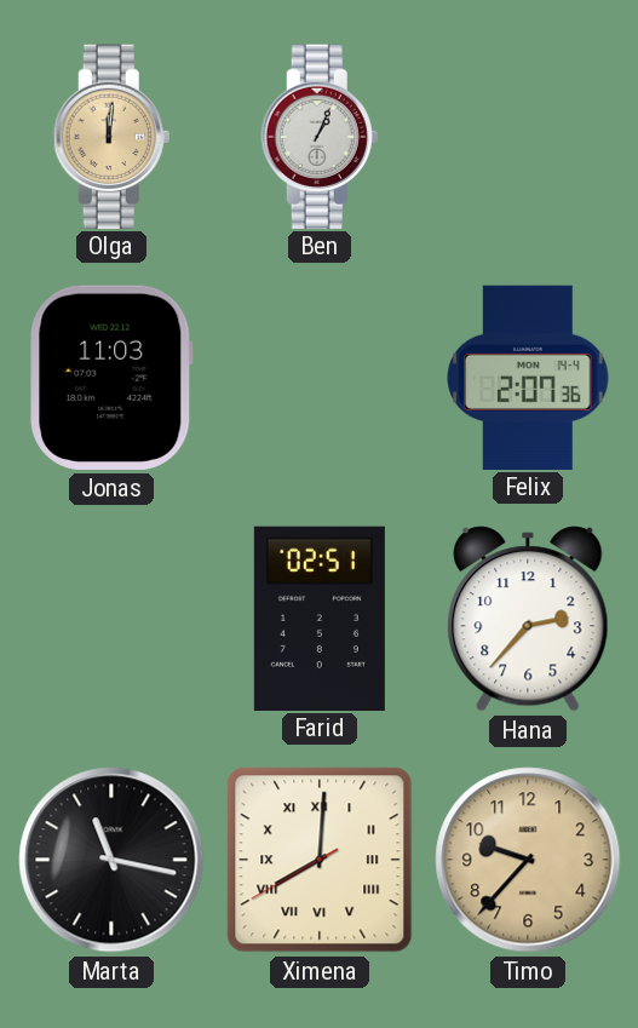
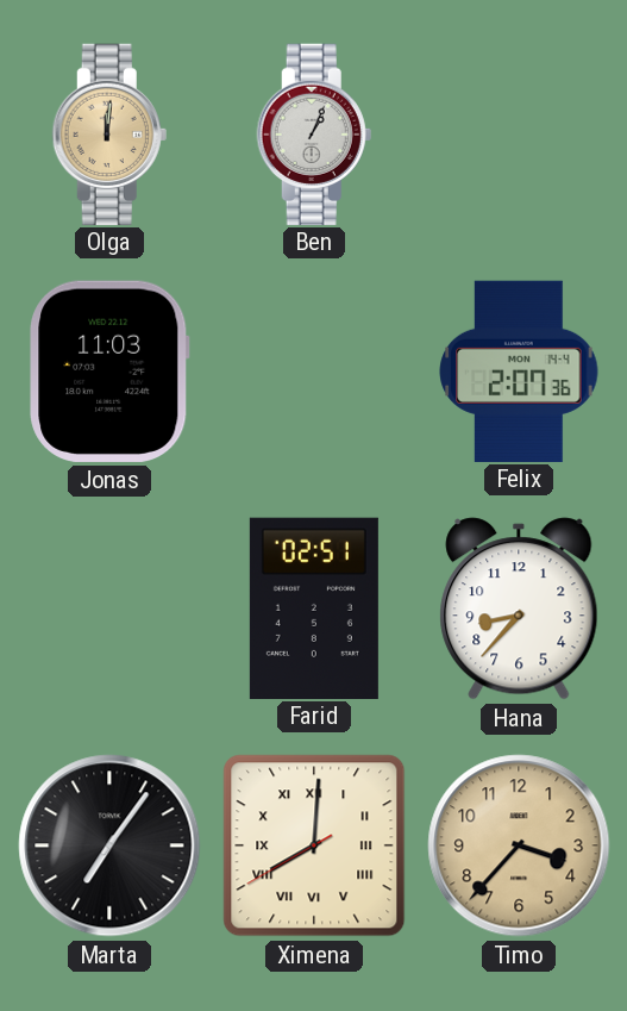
Hana: 2:37 -> 8:37 (519, 609)
Marta: 11:17 -> 7:06 (109, 845)
Timo: 9:37 -> 3:37 (519, 845)
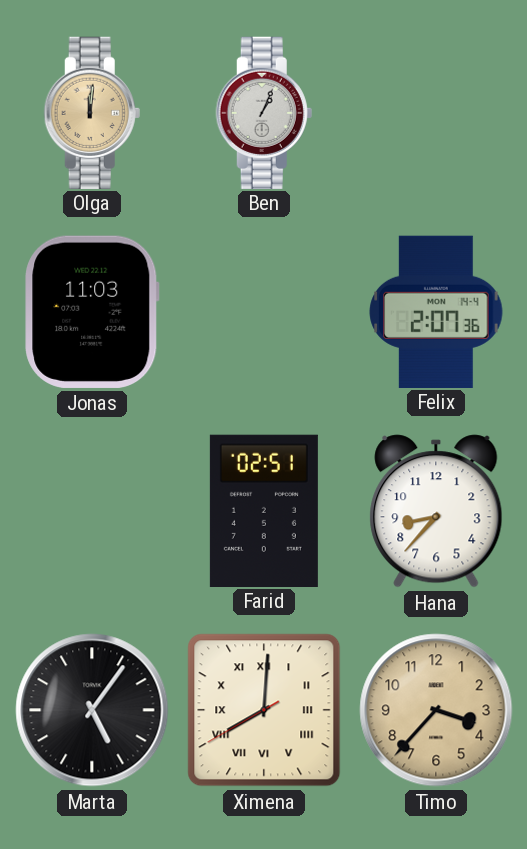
Marta: 7:06 -> 5:06 (92, 710)
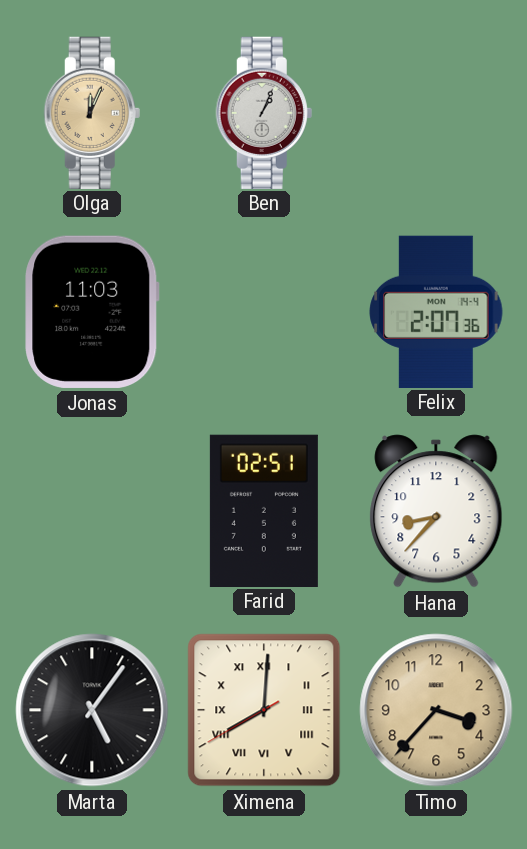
Olga: 12:01 -> 12:04 (92, 112)
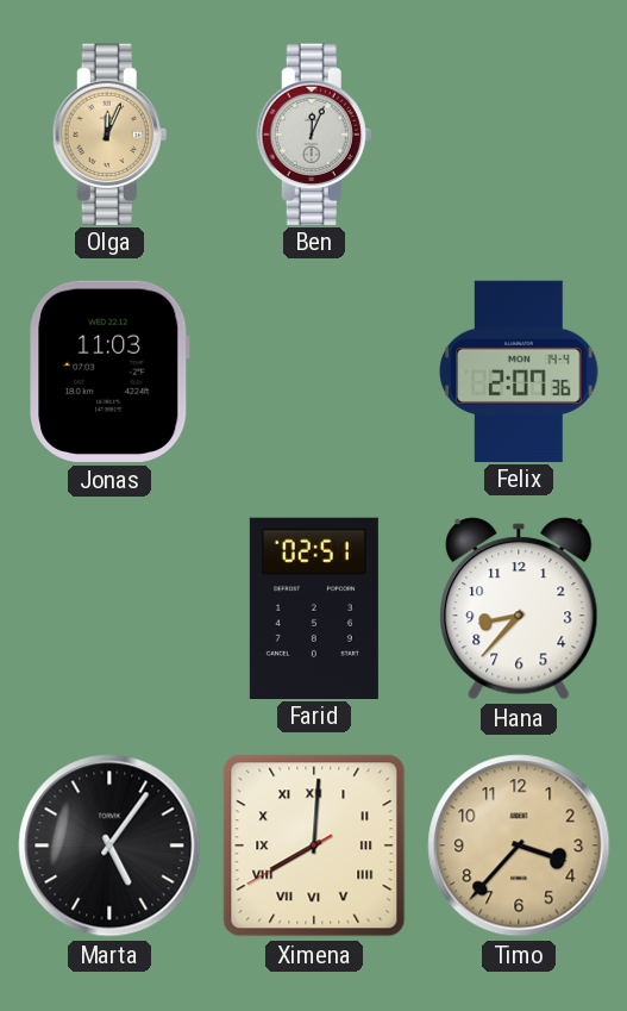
Ben: 1:04 -> 12:04 (314, 133)
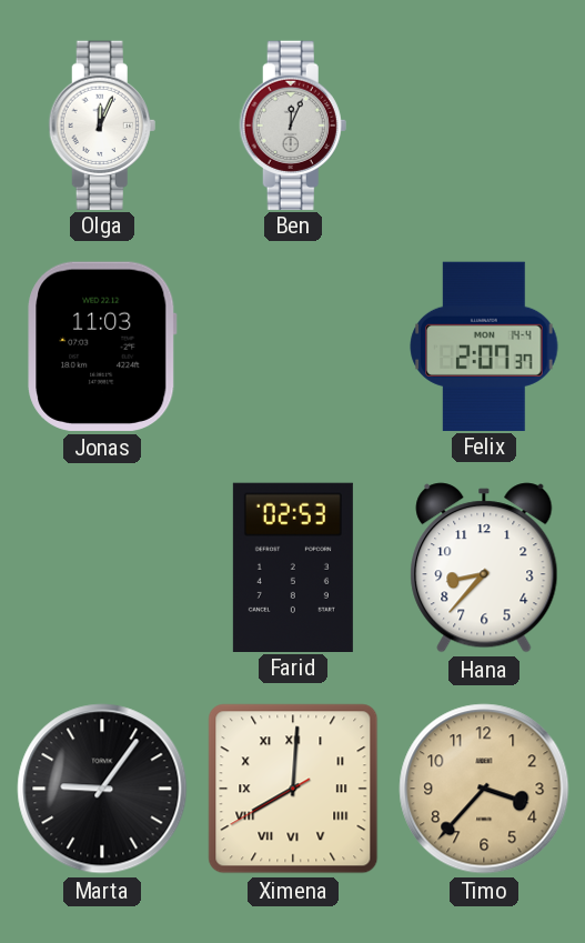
Olga dial: champagne -> white (102, 124)
Felix: 2:07:36 -> 2:07:37 (484, 345)
Farid: 02:51 -> 02:53 (293, 566)
Marta: 5:06 -> 9:06 (102, 789)
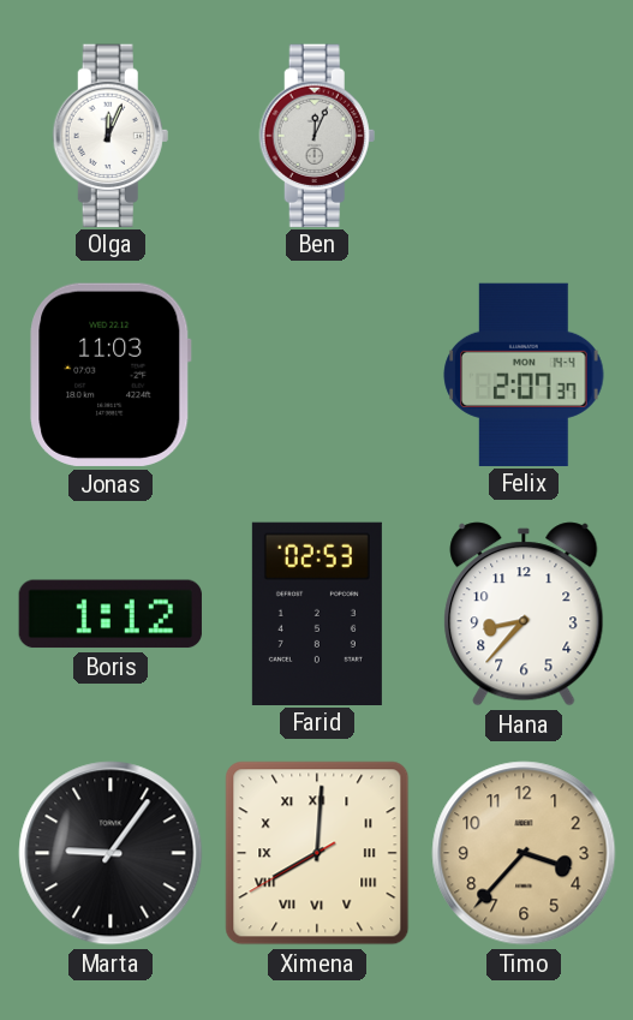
Boris: none -> 1:12 (111, 614)
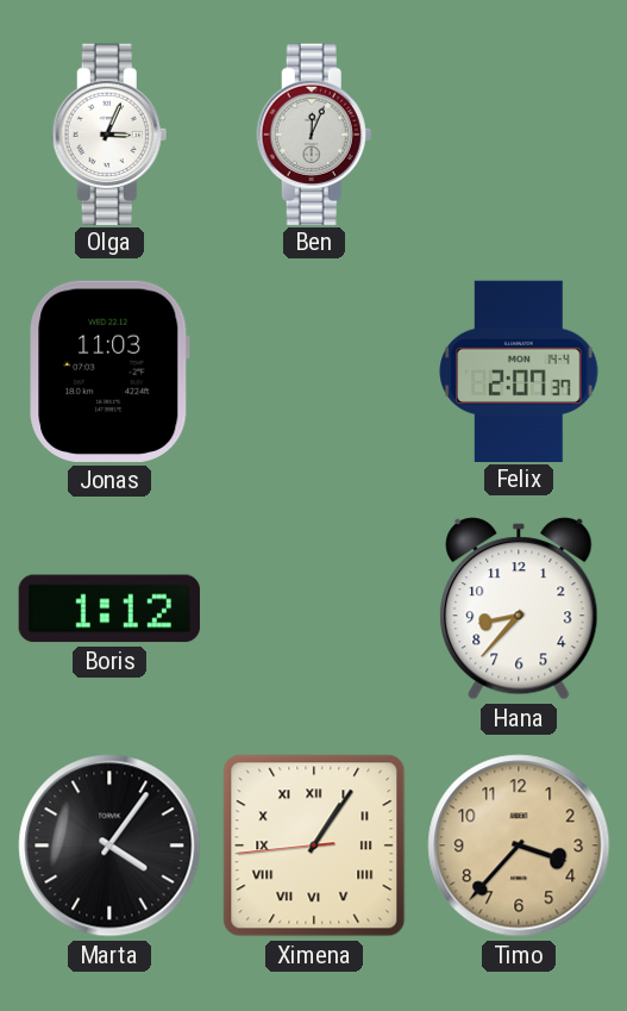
Olga: 12:04 -> 3:04 (109, 133)
Farid: 02:53 -> none (317, 613)
Marta: 9:06 -> 4:06 (109, 845)
Ximena: 8:00 -> 1:05 (314, 845)
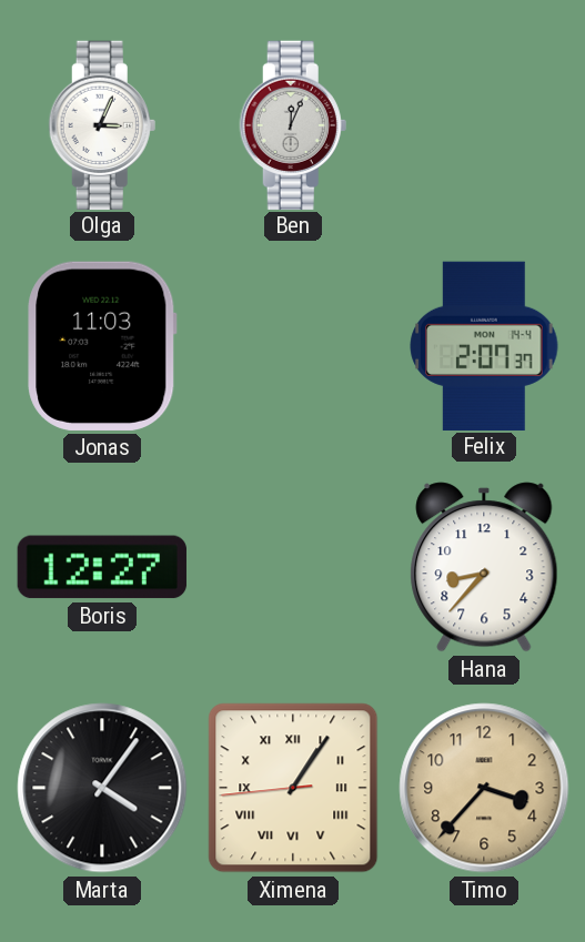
Boris: 1:12 -> 12:27 (102, 567)
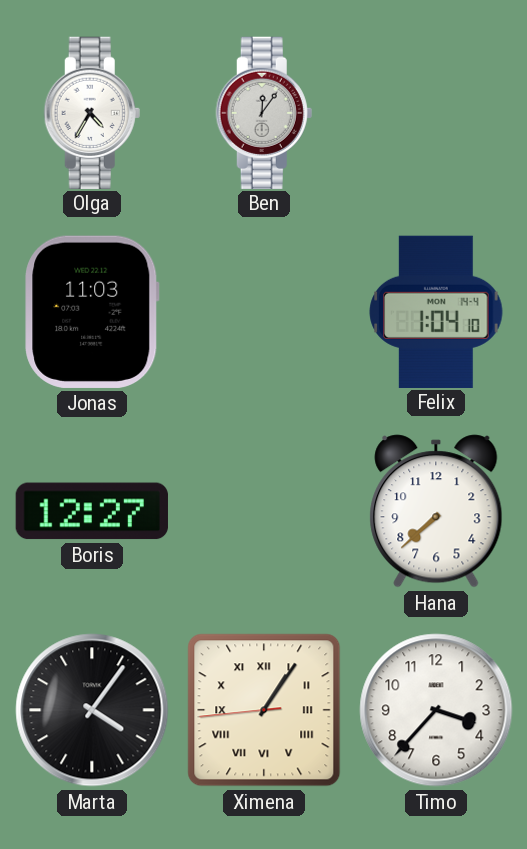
Olga: 3:04 -> 4:35 (92, 112)
Ben: 12:04 -> 12:06 (264, 112)
Felix: 2:07 -> 1:04 (436, 311)
Hana: 8:37 -> 7:38 (436, 511)
Timo dial: champagne -> white (436, 710)
